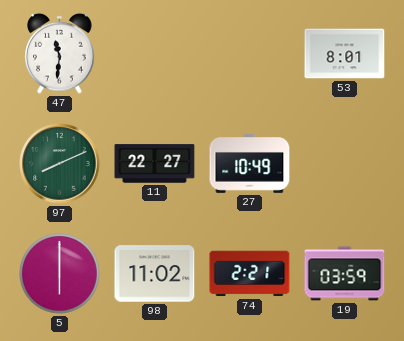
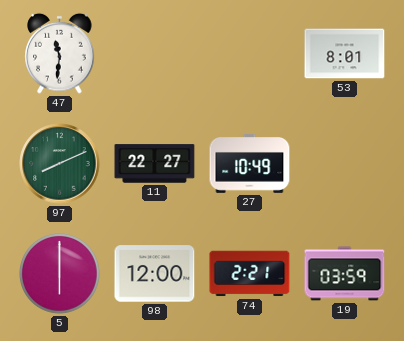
98: 11:02 -> 12:00 (155, 274)
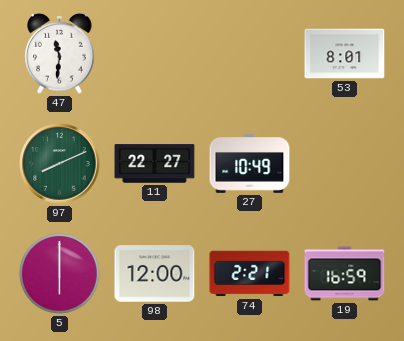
19: 03:59 -> 16:59 (345, 274)
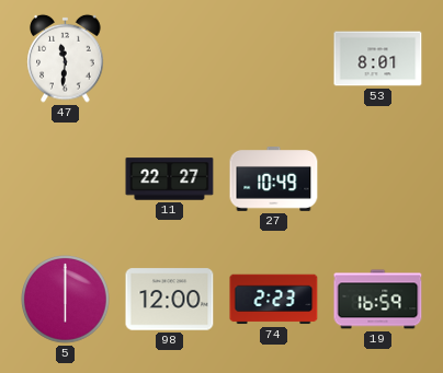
97: 8:11 -> none (60, 164)
74: 2:21 -> 2:23 (274, 300)
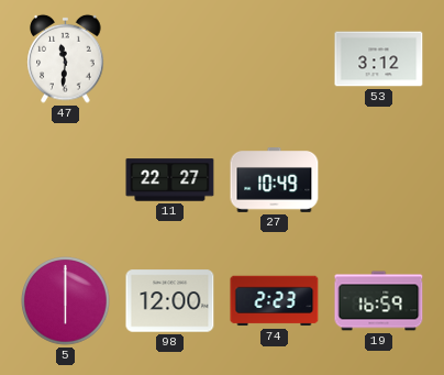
53: 8:01 -> 3:12 (379, 59)
